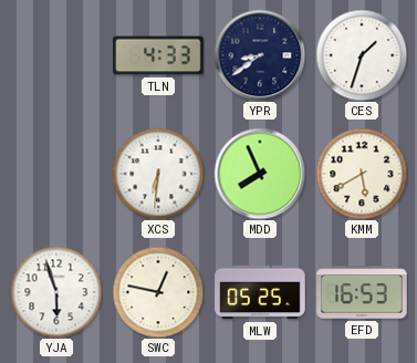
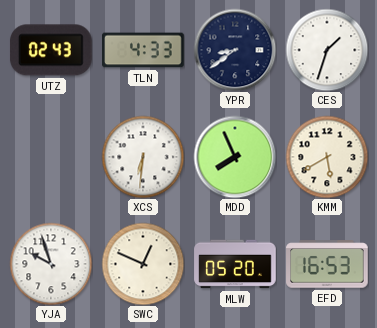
UTZ: none -> 02:43 (51, 50)
YJA: 5:57 -> 9:57 (51, 264)
SWC: 12:47 -> 12:49 (143, 264)
MLW: 05:25 -> 05:20 (235, 264)
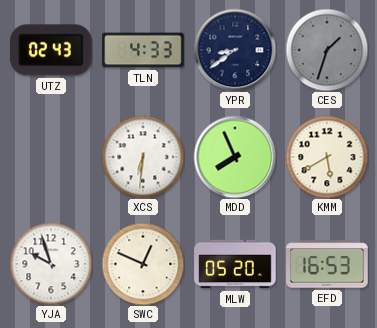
CES dial: white -> grey (327, 50)
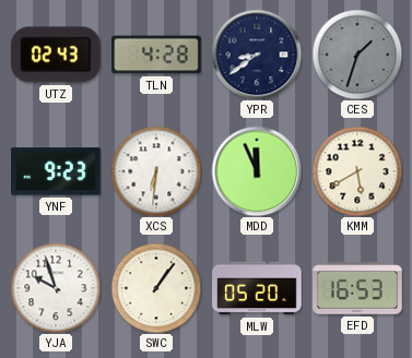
TLN: 4:33 -> 4:28 (156, 55)
YNF: none -> 9:23 (56, 171)
MDD: 7:56 -> 11:56 (257, 171)
SWC: 12:49 -> 1:06 (156, 288)
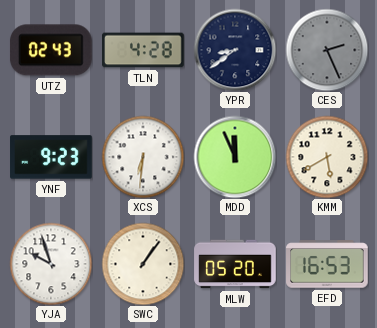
CES: 1:33 -> 2:26 (327, 50)
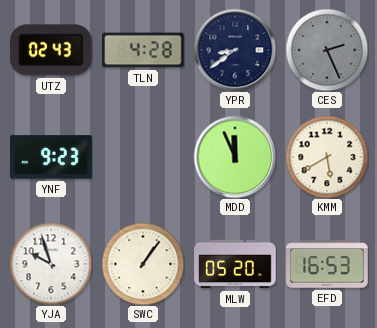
XCS: 6:31 -> none (143, 157)
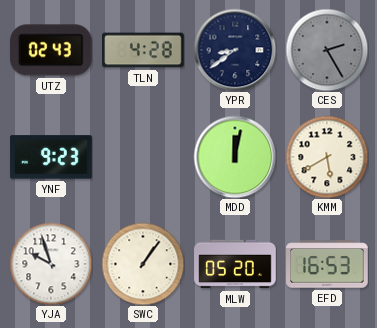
CES: 2:26 -> 2:25 (327, 50)
MDD: 11:56 -> 12:02 (235, 157)
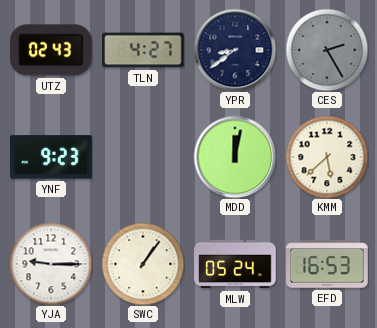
TLN: 4:28 -> 4:27 (143, 50)
KMM: 5:40 -> 5:38 (327, 157)
YJA: 9:57 -> 9:15 (51, 264)
MLW: 05:20 -> 05:24 (235, 264)
